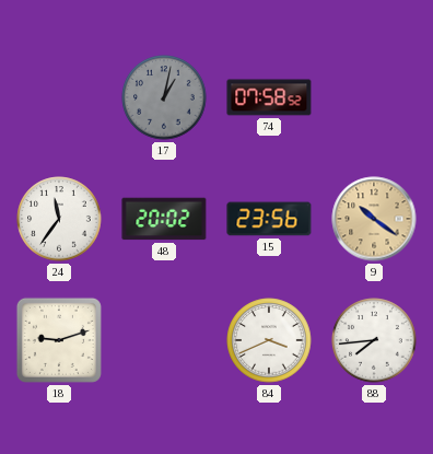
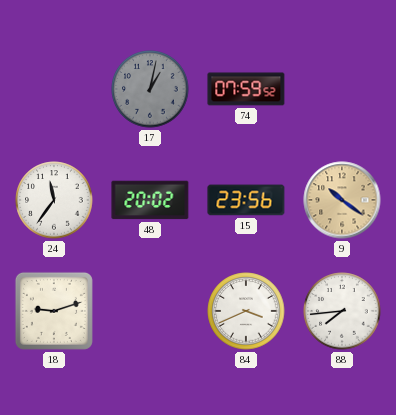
74: 07:58 -> 07:59 (246, 89)
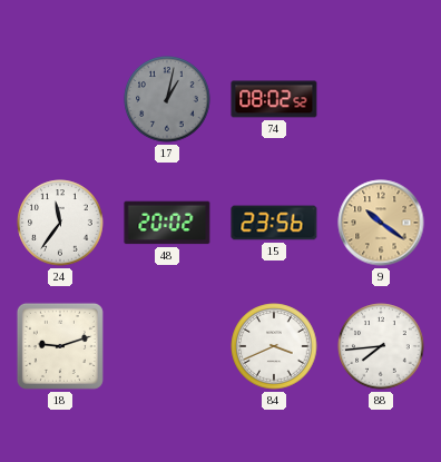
74: 07:59 -> 08:02 (274, 99)
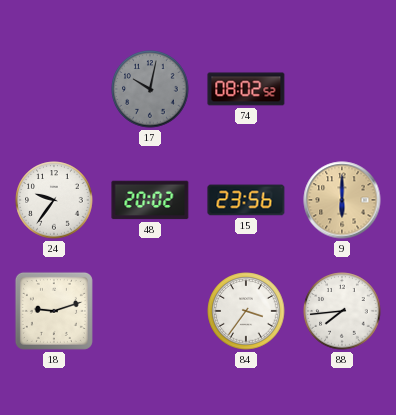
17: 1:02 -> 10:02 (150, 89)
24: 11:36 -> 9:36 (54, 200)
9: 10:21 -> 6:00 (342, 200)
84: 3:41 -> 3:36 (246, 311)
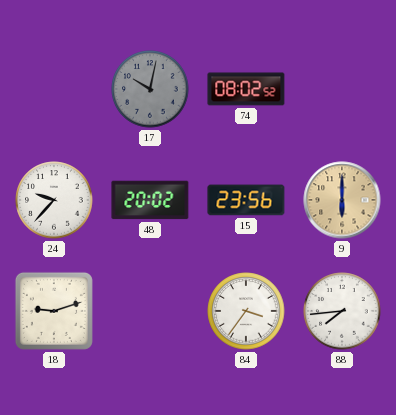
24: 9:36 -> 9:37 (54, 200)
